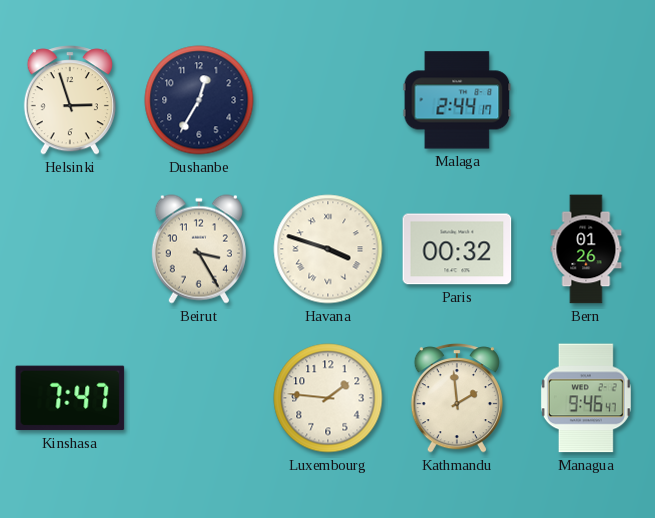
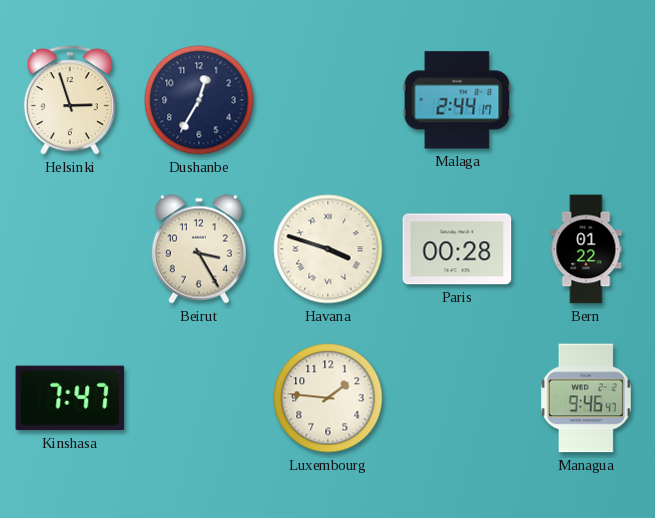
Paris: 00:32 -> 00:28 (457, 249)
Bern: 01:26 -> 01:22 (586, 249)
Kathmandu: 1:59 -> none (457, 398)
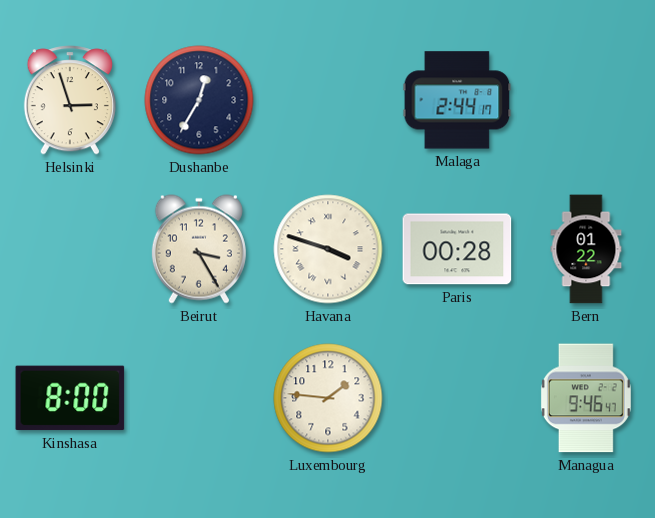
Kinshasa: 7:47 -> 8:00 (70, 398)
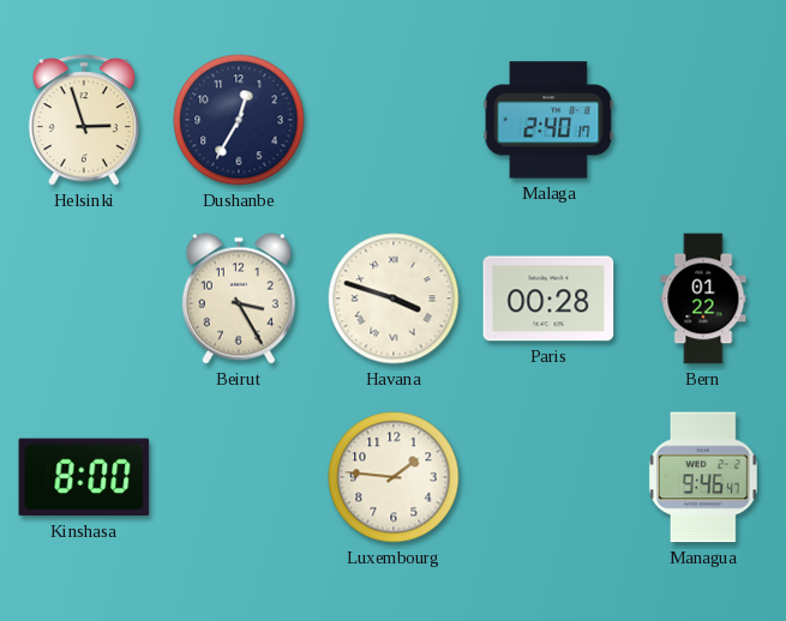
Malaga: 2:44 -> 2:40 (548, 120)
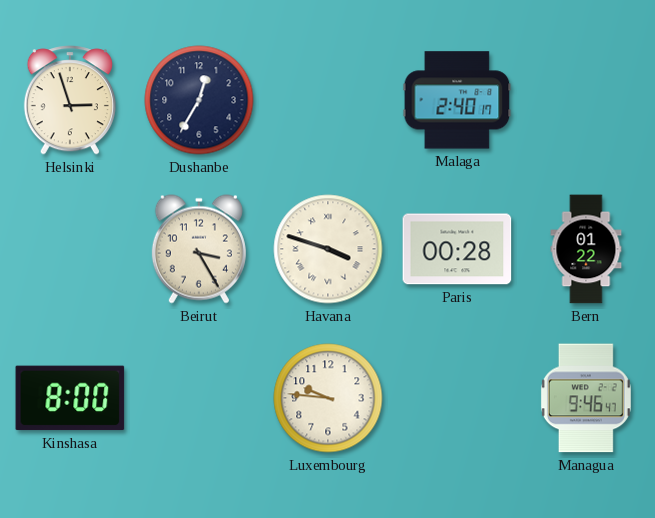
Luxembourg: 1:46 -> 9:46 (328, 398)
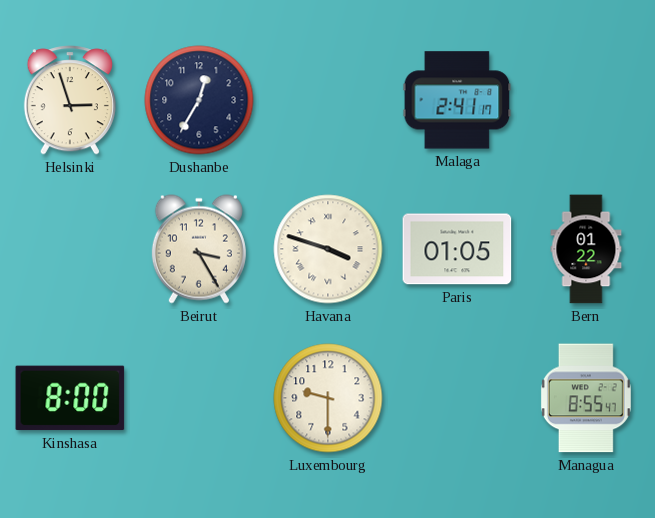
Malaga: 2:40 -> 2:41 (457, 100)
Paris: 00:28 -> 01:05 (457, 249)
Luxembourg: 9:46 -> 9:30 (328, 398)
Managua: 9:46 -> 8:55 (586, 398)
